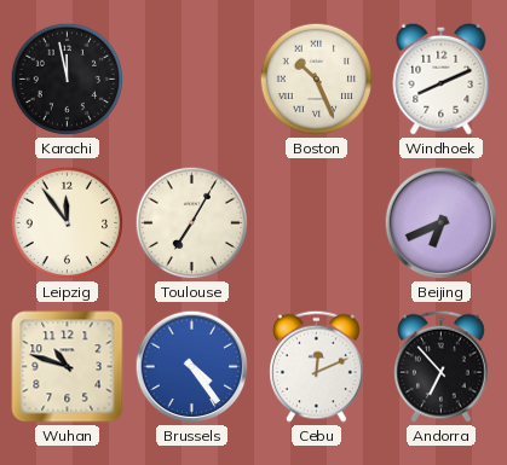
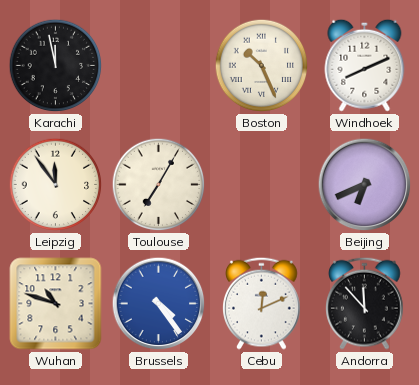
Andorra: 6:53 -> 11:53 (365, 303)
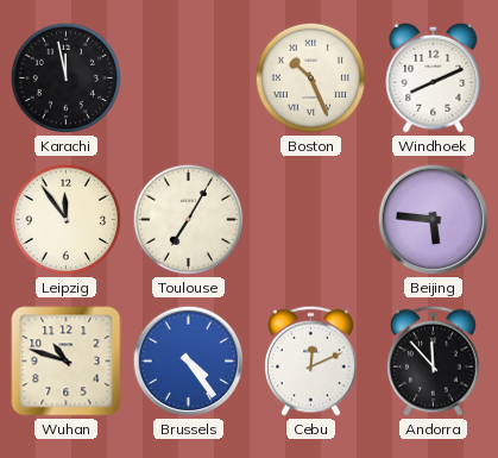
Beijing: 6:41 -> 5:46 (434, 220)
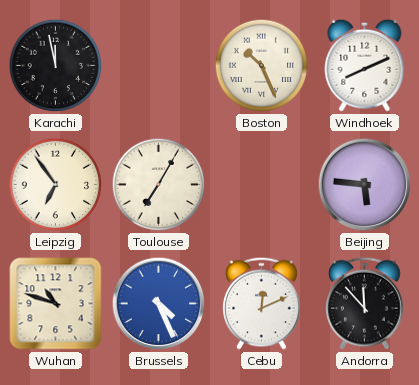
Leipzig: 11:54 -> 6:54 (56, 185)
Brussels: 4:24 -> 4:26 (159, 304)
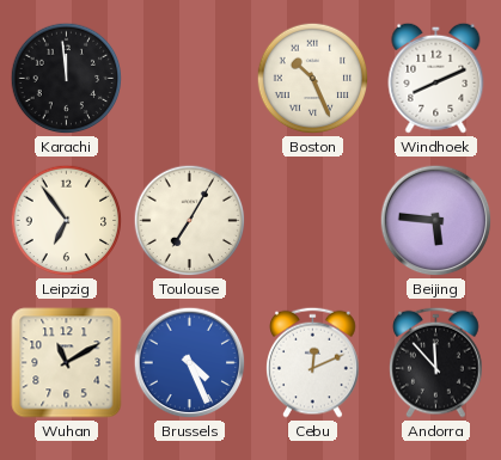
Karachi: 11:58 -> 11:59 (67, 79)
Wuhan: 10:48 -> 11:10 (67, 363)
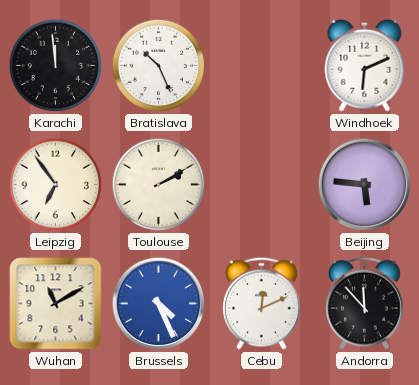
Bratislava: none -> 10:26 (159, 66)
Boston: 10:26 -> none (313, 79)
Windhoek: 8:11 -> 6:11 (365, 65)
Toulouse: 7:05 -> 2:10 (159, 185)
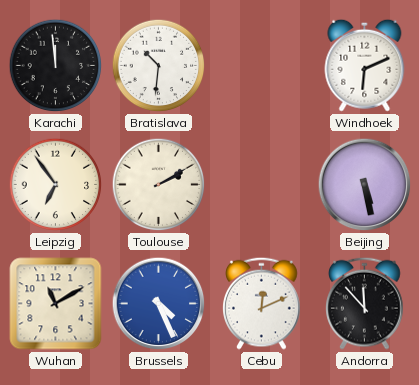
Bratislava: 10:26 -> 10:31 (159, 66)
Beijing: 5:46 -> 5:28 (365, 185)
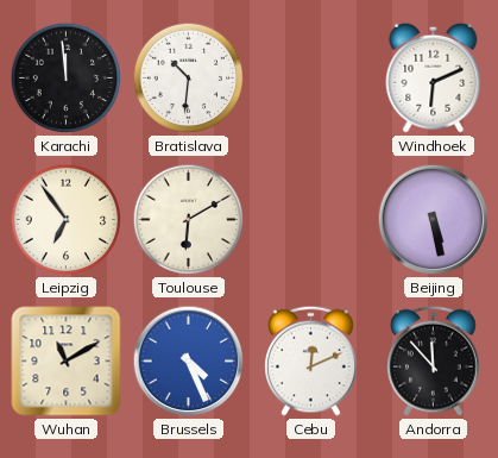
Toulouse: 2:10 -> 6:10 (189, 220)
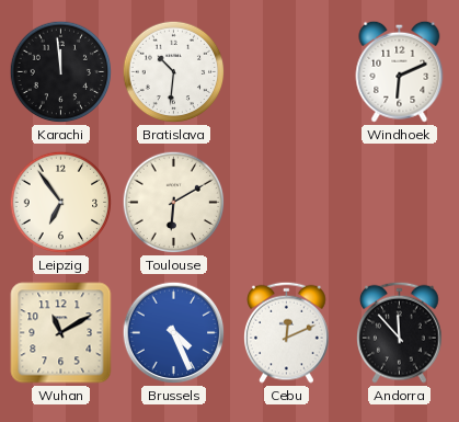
Beijing: 5:28 -> none (434, 220)
